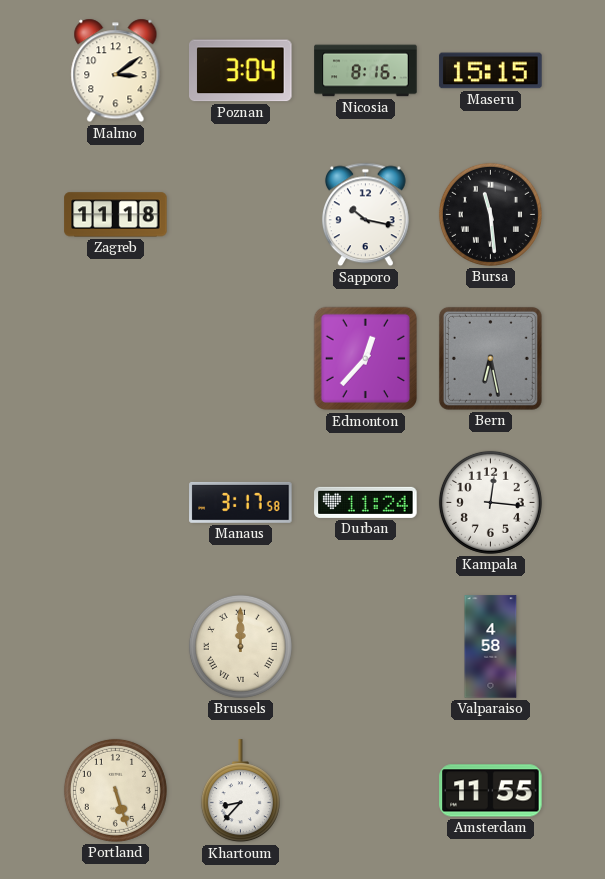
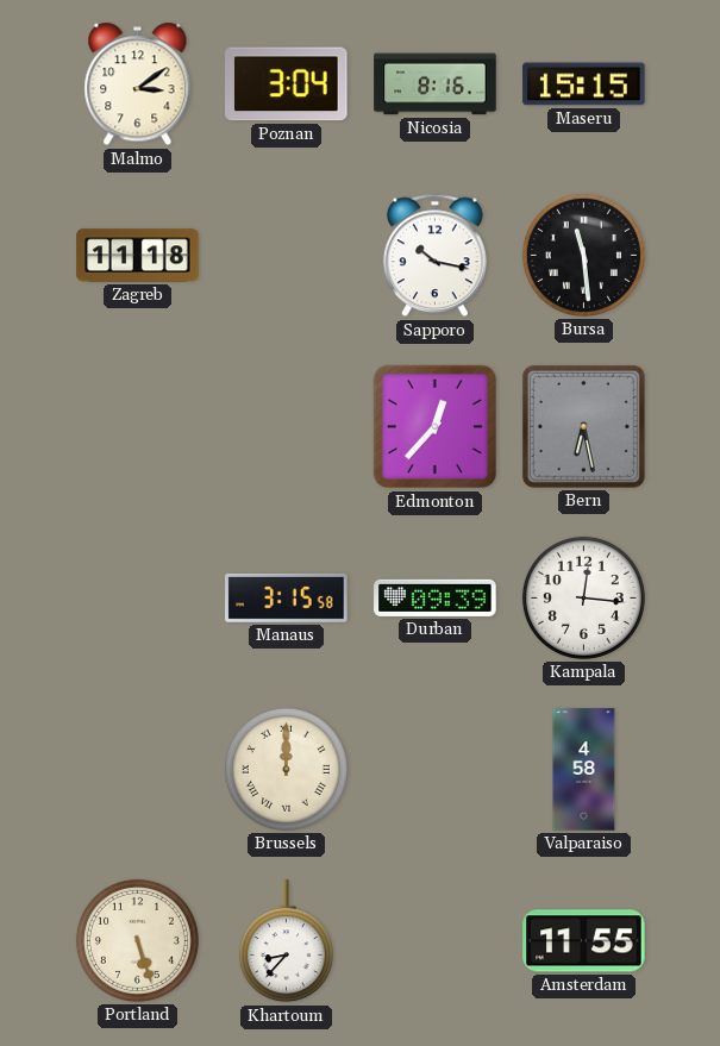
Manaus: 3:17 -> 3:15 (287, 597)
Durban: 11:24 -> 09:39 (436, 597)
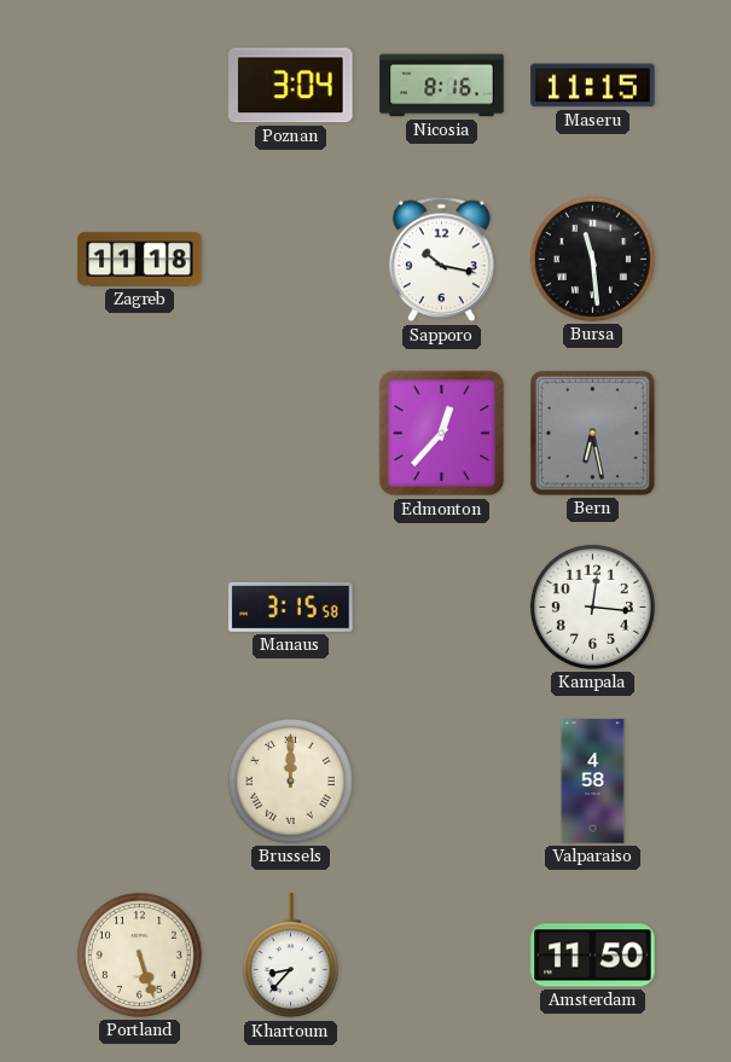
Malmo: 3:09 -> none (138, 84)
Maseru: 15:15 -> 11:15 (593, 86)
Durban: 09:39 -> none (436, 597)
Amsterdam: 11:55 -> 11:50 (593, 956)
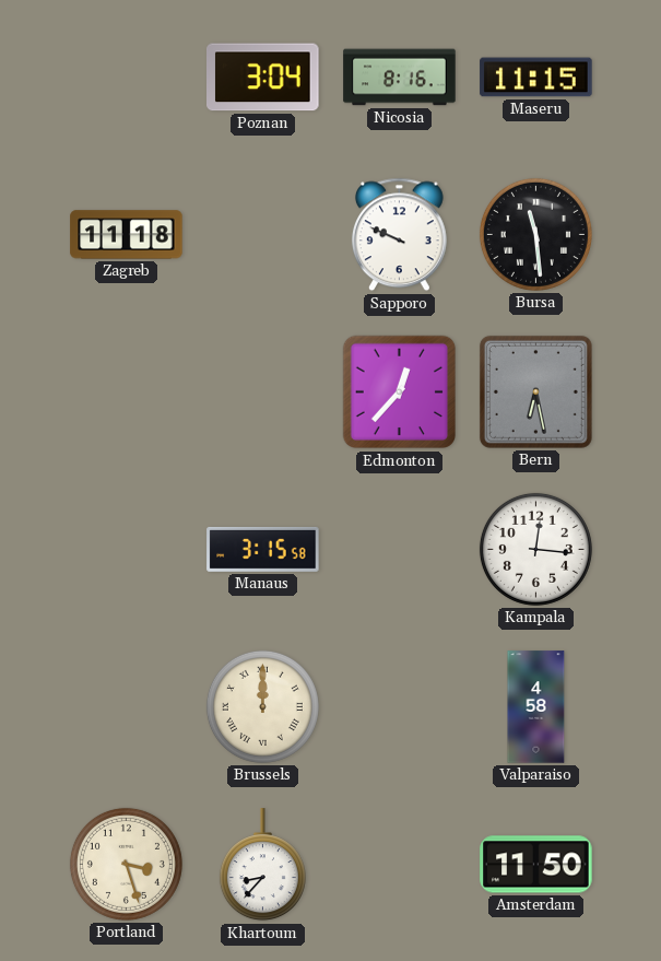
Sapporo: 10:17 -> 9:49 (399, 235)
Portland: 5:27 -> 3:27 (126, 864)
